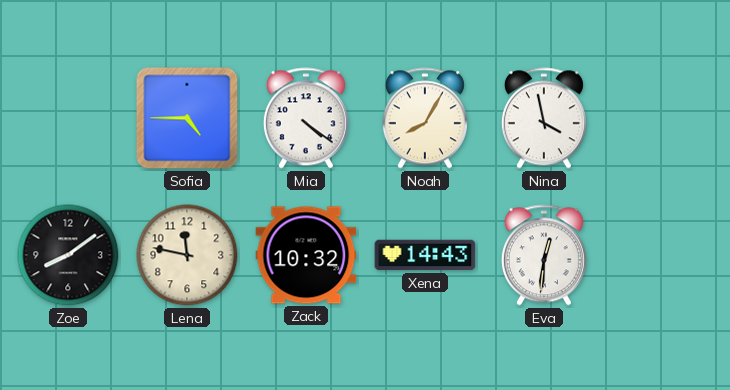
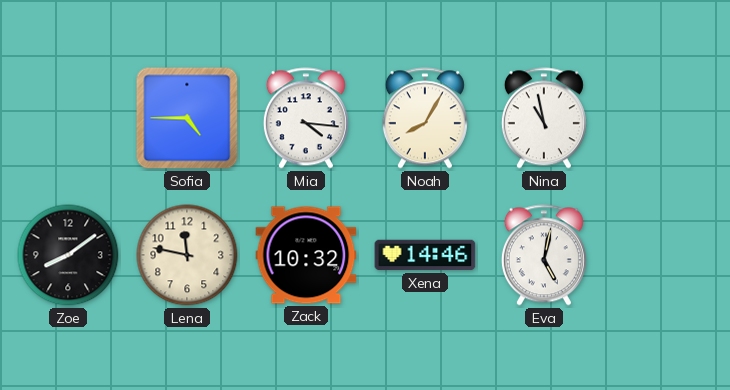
Mia: 4:21 -> 4:16 (306, 118)
Nina: 3:58 -> 10:58 (544, 118)
Xena: 14:43 -> 14:46 (425, 255)
Eva: 12:31 -> 5:02 (544, 255)
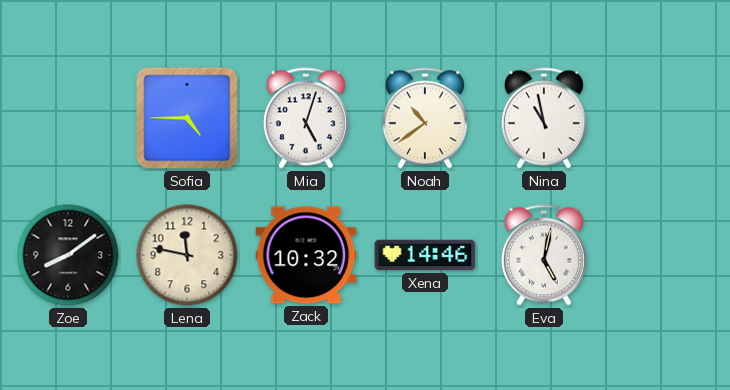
Mia: 4:16 -> 5:03 (306, 118)
Noah: 8:05 -> 10:39 (425, 118)
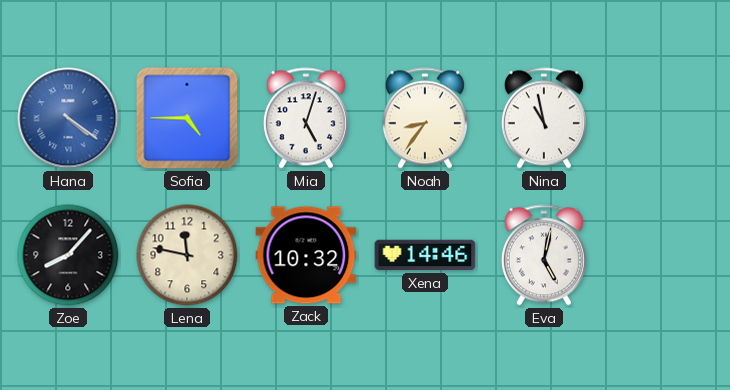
Hana: none -> 4:21 (68, 118)
Noah: 10:39 -> 8:36 (425, 118)
Zoe: 8:09 -> 8:07 (68, 255)
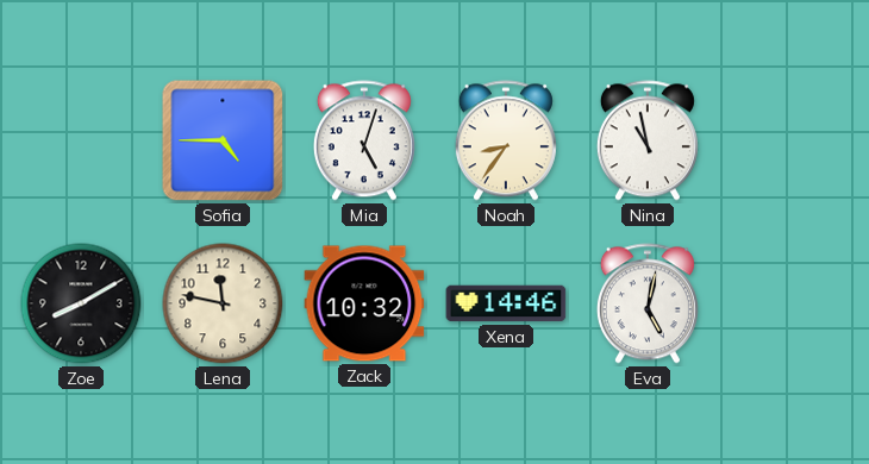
Hana: 4:21 -> none (68, 118)
Zoe: 8:07 -> 8:10 (81, 303)
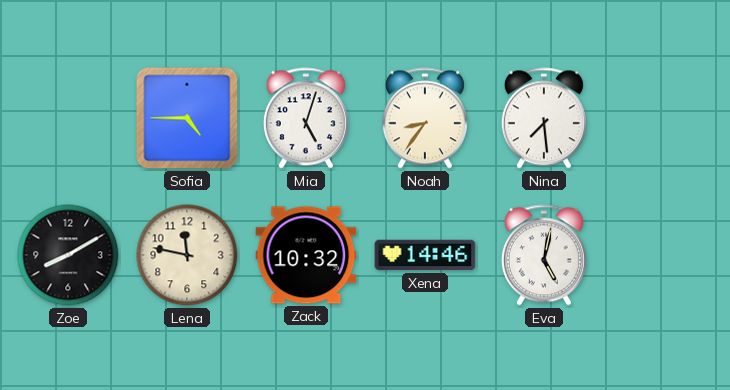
Nina: 10:58 -> 7:29 (544, 118)
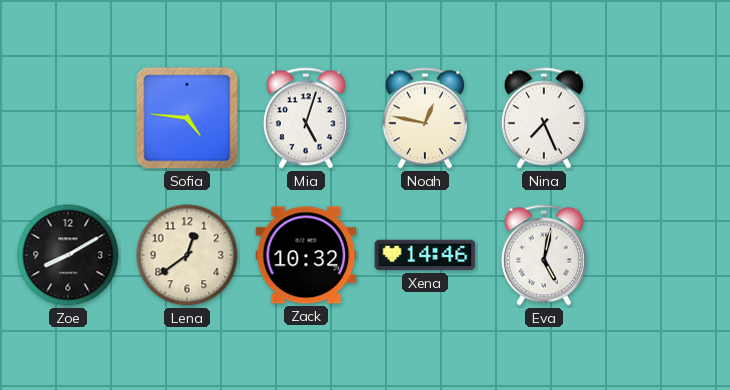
Sofia: 4:45 -> 4:46 (187, 118)
Noah: 8:36 -> 12:47 (425, 118)
Nina: 7:29 -> 7:26 (544, 118)
Lena: 11:47 -> 12:39 (187, 255)
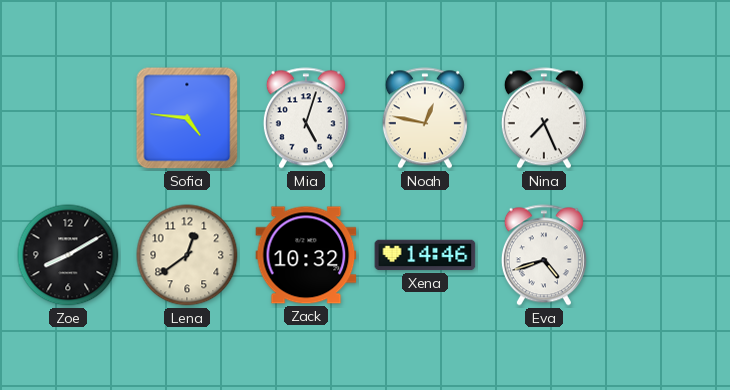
Eva: 5:02 -> 4:42 (544, 255)
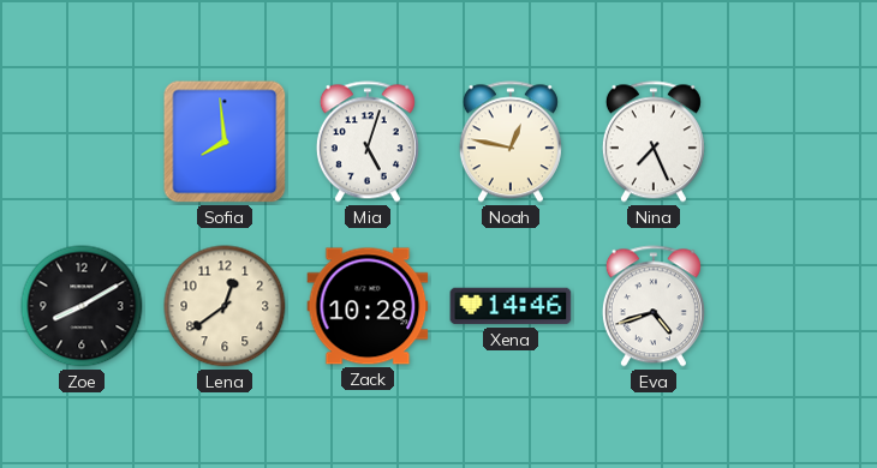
Sofia: 4:46 -> 7:59 (225, 142)
Zack: 10:32 -> 10:28 (368, 306)
